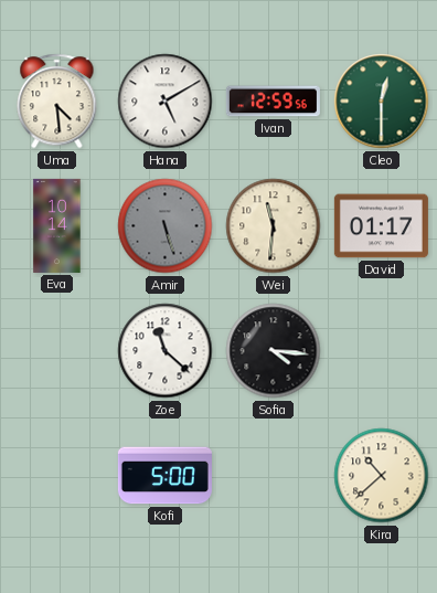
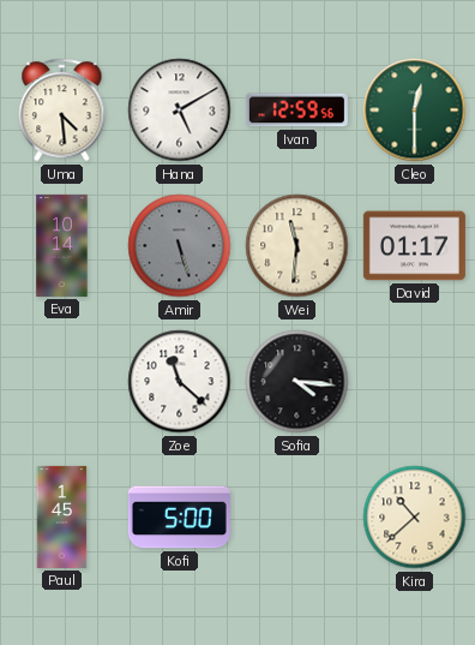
Paul: none -> 1:45 (62, 516)
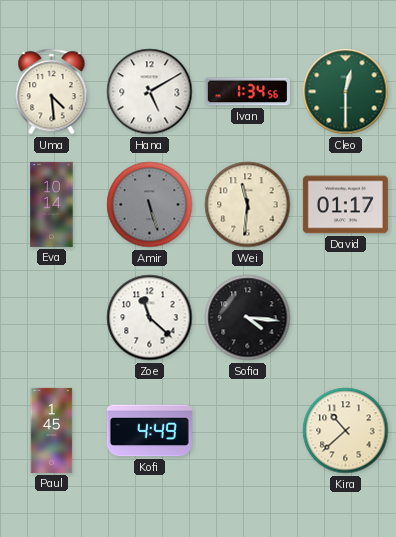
Ivan: 12:59 -> 1:34 (247, 92)
Kofi: 5:00 -> 4:49 (149, 431)
